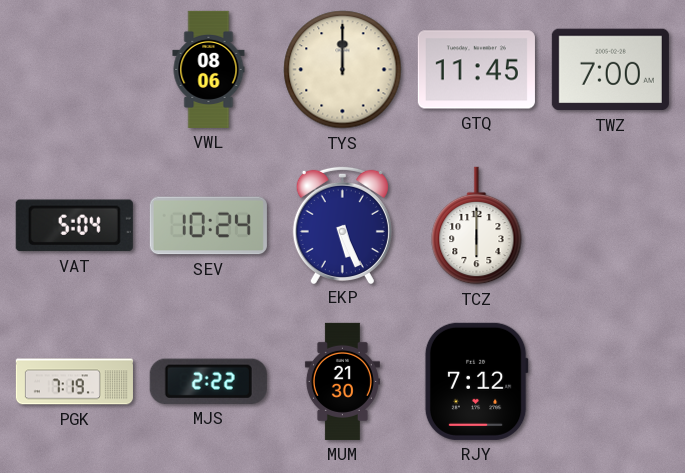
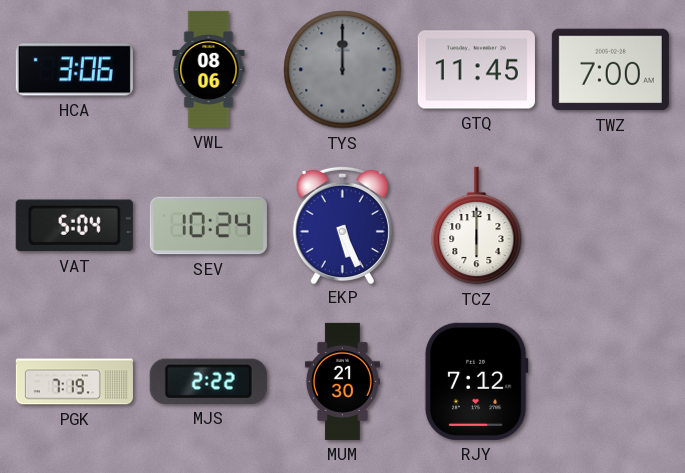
HCA: none -> 3:06 (74, 70)
TYS dial: cream -> grey (343, 70)
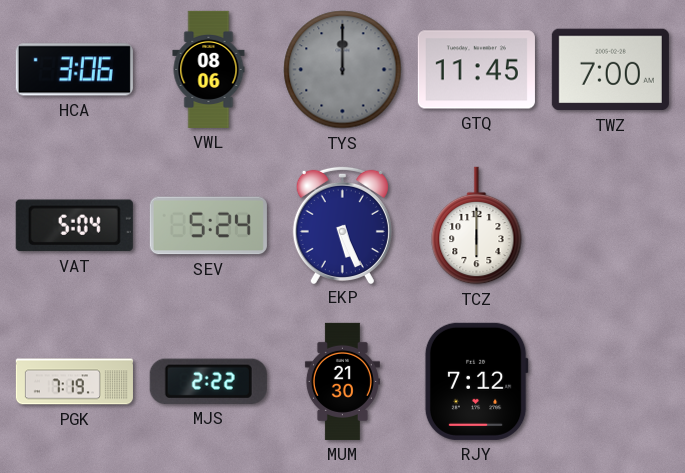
SEV: 10:24 -> 5:24 (208, 226)
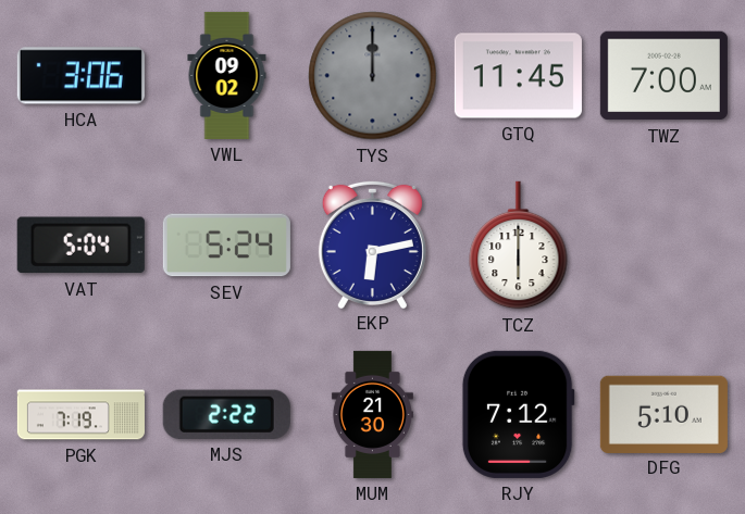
VWL: 08:06 -> 09:02 (227, 75)
EKP: 5:26 -> 6:13 (372, 243)
DFG: none -> 5:10 (663, 414)
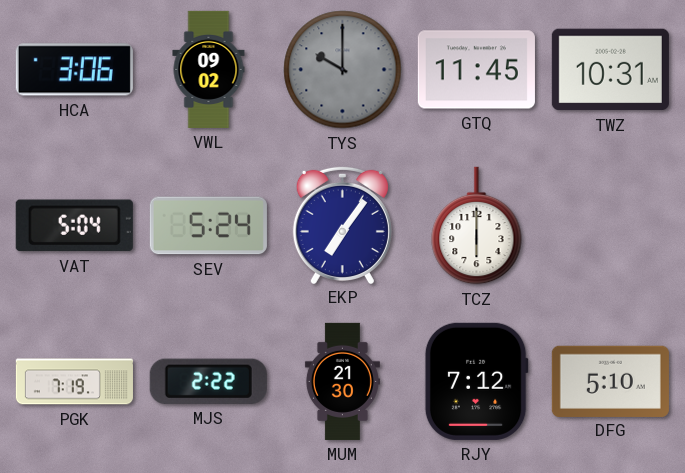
TYS: 12:00 -> 10:00 (343, 70)
TWZ: 7:00 -> 10:31 (610, 70)
EKP: 6:13 -> 7:06 (342, 224)
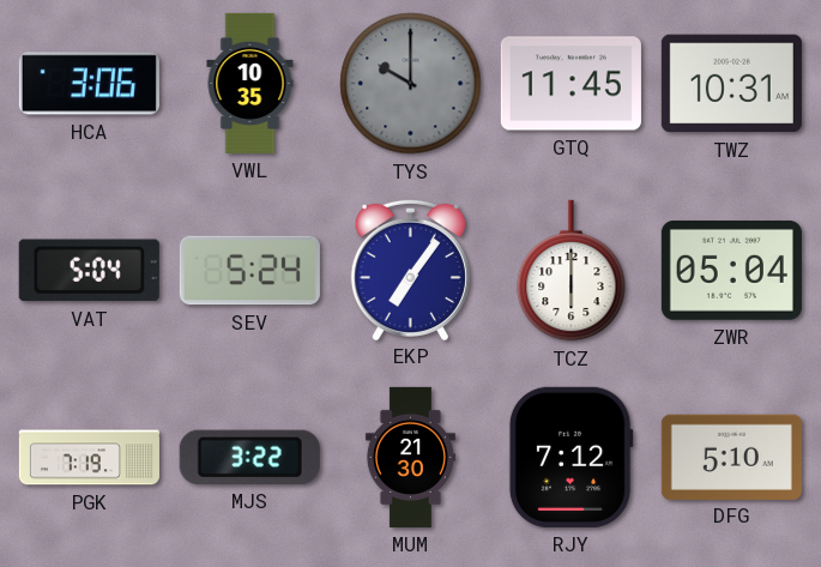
VWL: 09:02 -> 10:35 (250, 83)
ZWR: none -> 05:04 (731, 270)
MJS: 2:22 -> 3:22 (249, 457)
